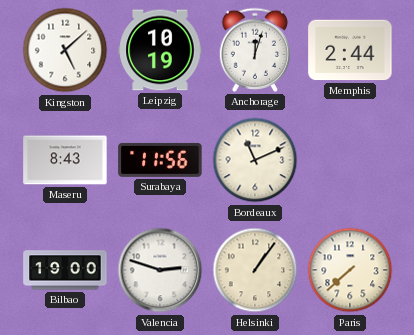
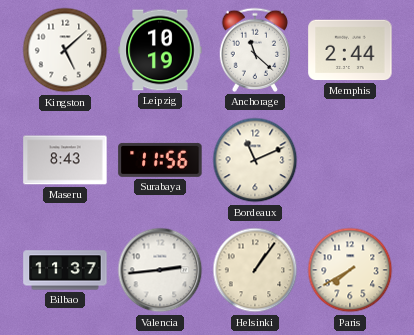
Anchorage: 12:03 -> 11:22 (255, 50)
Bilbao: 19:00 -> 11:37 (65, 270)
Valencia: 2:48 -> 2:44 (160, 270)
Paris: 7:38 -> 7:40 (350, 270)
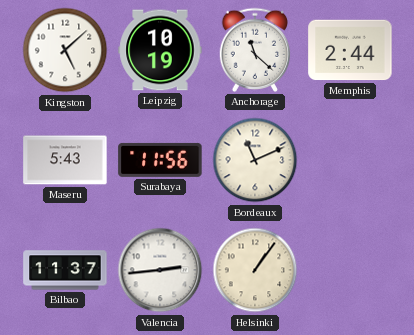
Maseru: 8:43 -> 5:43 (65, 160)
Paris: 7:40 -> none (350, 270)
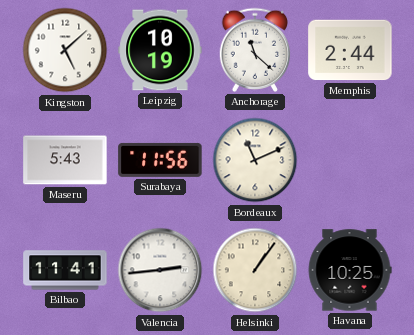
Bilbao: 11:37 -> 11:41 (65, 270)
Havana: none -> 10:25 (350, 270)
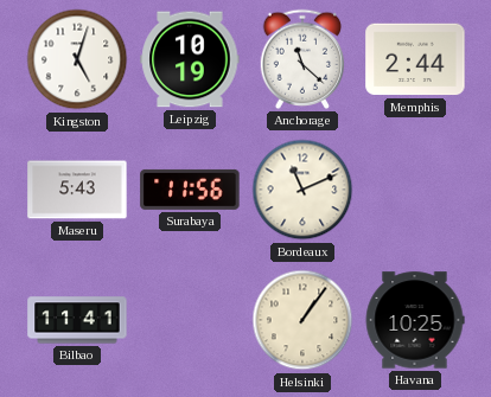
Kingston: 5:08 -> 5:03 (77, 59)
Valencia: 2:44 -> none (160, 270)
